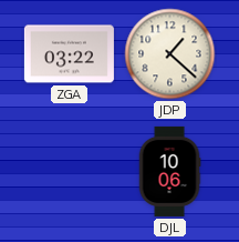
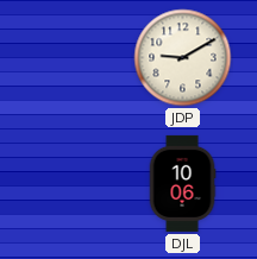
ZGA: 03:22 -> none (69, 54)
JDP: 1:22 -> 9:10 (183, 58)
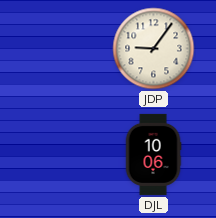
JDP: 9:10 -> 9:06 (154, 49)
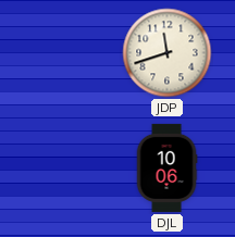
JDP: 9:06 -> 11:42 (168, 53)
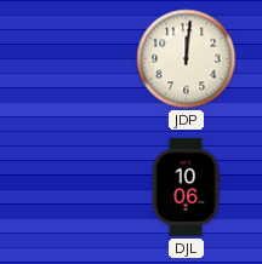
JDP: 11:42 -> 12:01 (187, 59)
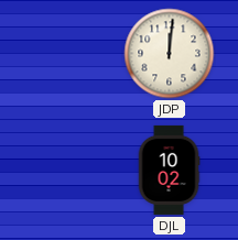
DJL: 10:06 -> 10:02 (169, 170)
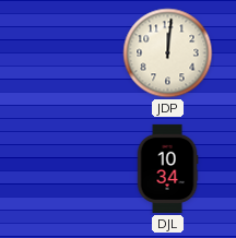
DJL: 10:02 -> 10:34 (167, 168)
